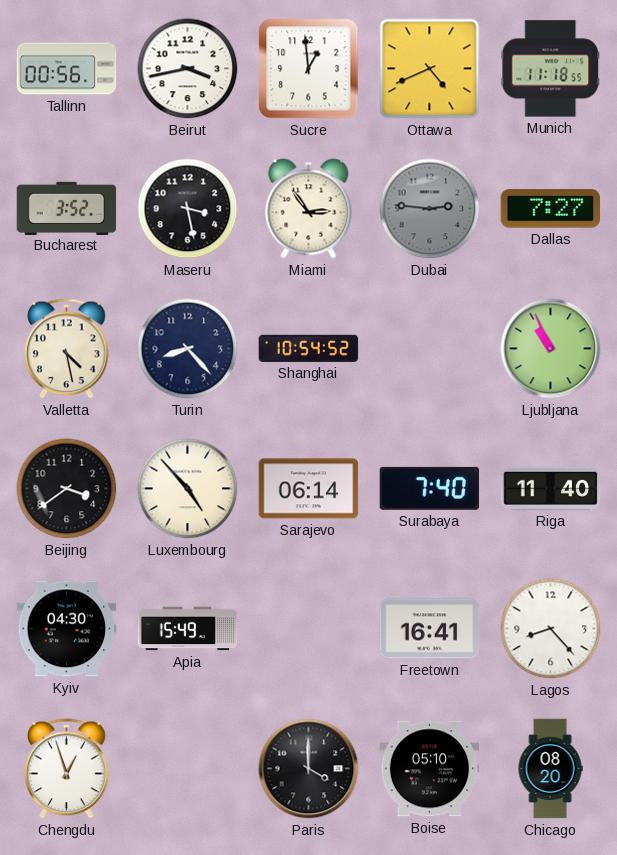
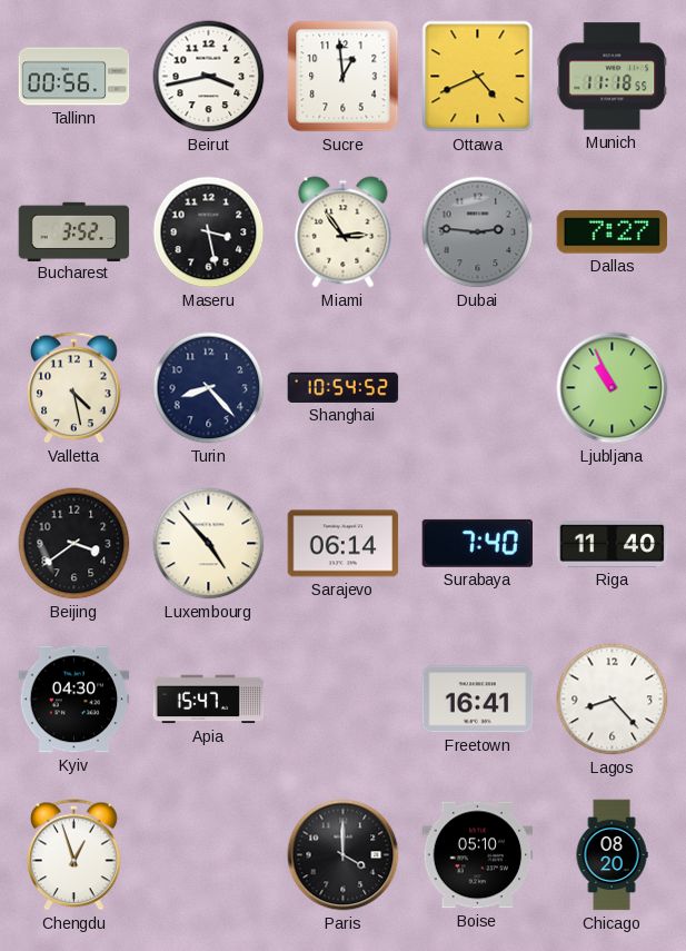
Apia: 15:49 -> 15:47 (209, 700)
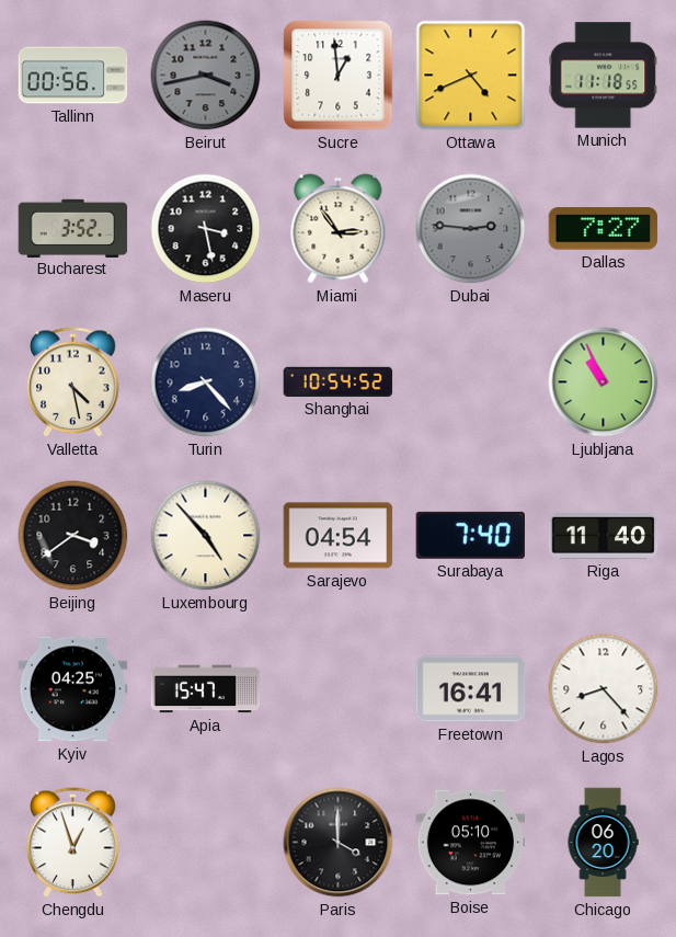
Beirut dial: white -> grey (206, 76)
Sarajevo: 06:14 -> 04:54 (339, 536)
Kyiv: 04:30 -> 04:25 (73, 689)
Chicago: 08:20 -> 06:20 (603, 843)
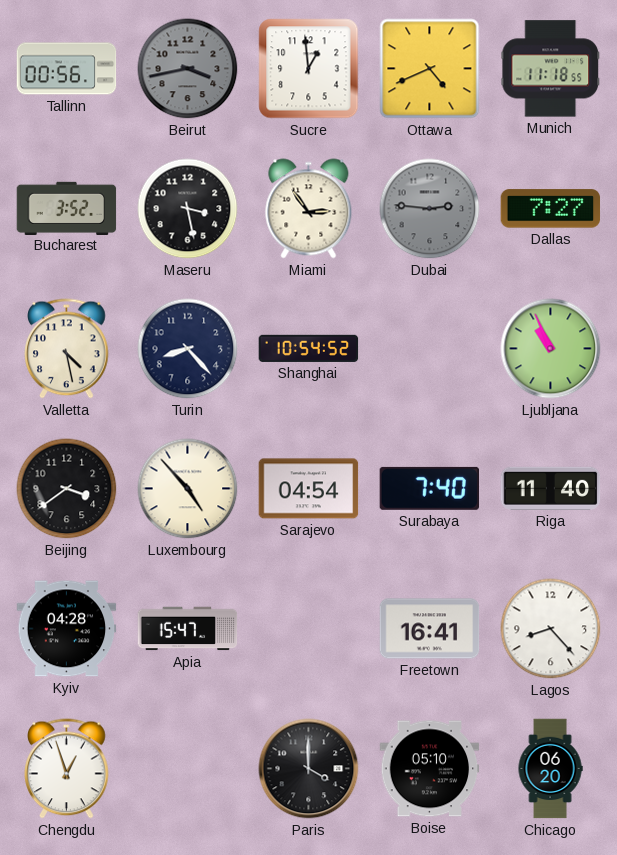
Kyiv: 04:25 -> 04:28 (67, 629)
